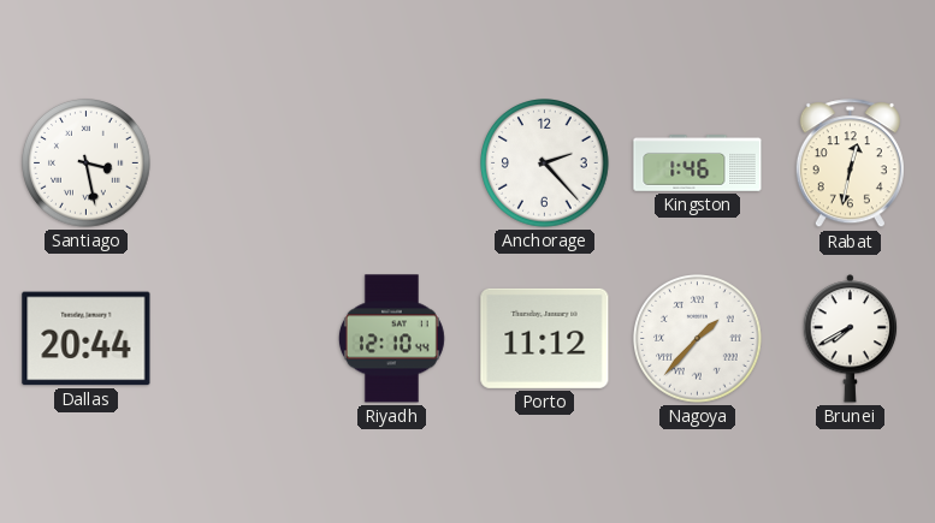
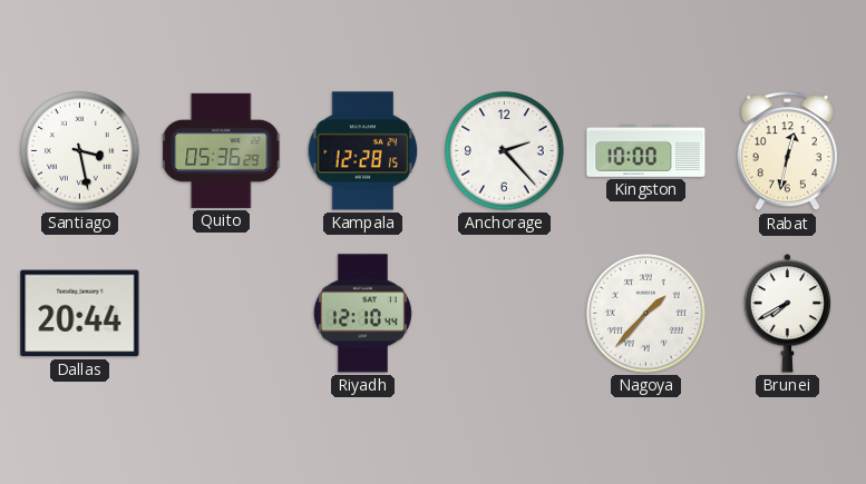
Quito: none -> 05:36 (222, 150)
Kampala: none -> 12:28 (363, 151)
Kingston: 1:46 -> 10:00 (646, 151)
Porto: 11:12 -> none (545, 338)
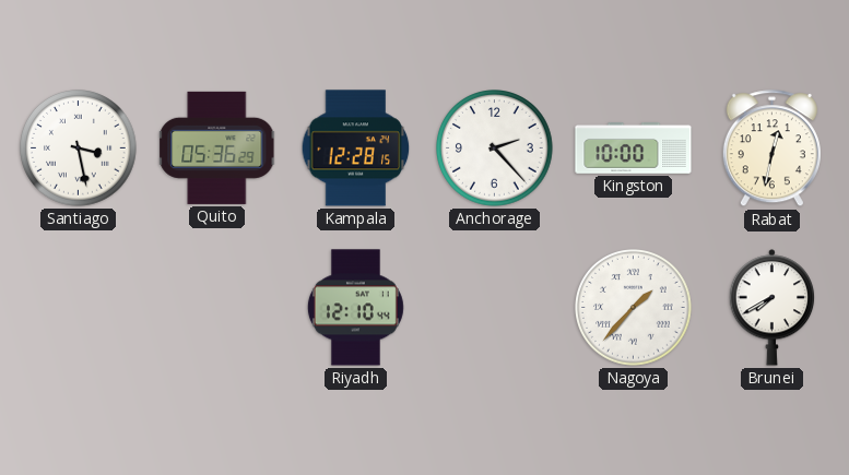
Dallas: 20:44 -> none (80, 314)
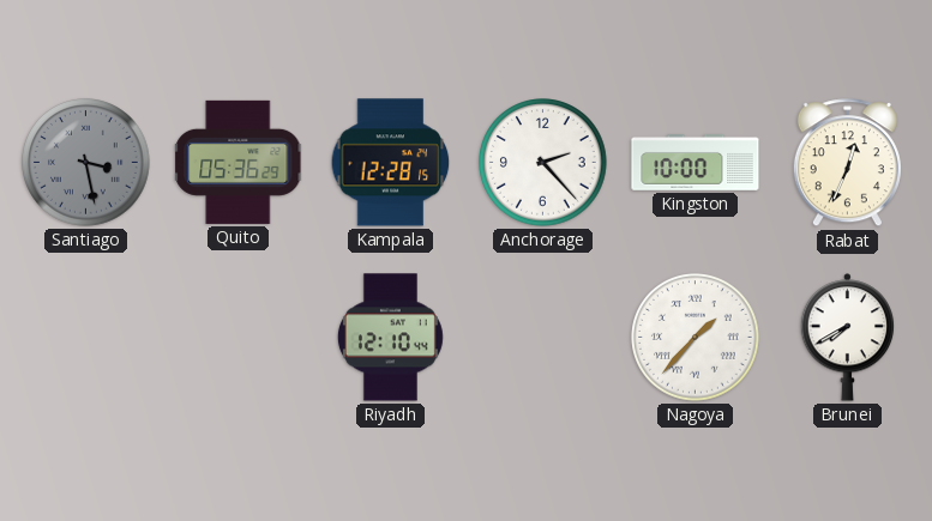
Santiago dial: white -> grey (86, 163)
Rabat: 12:32 -> 12:34 (847, 163)
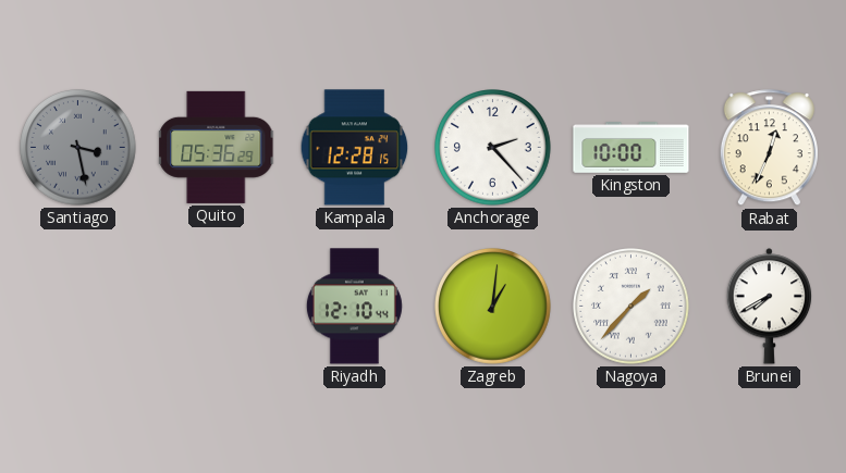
Zagreb: none -> 1:01 (493, 307)
